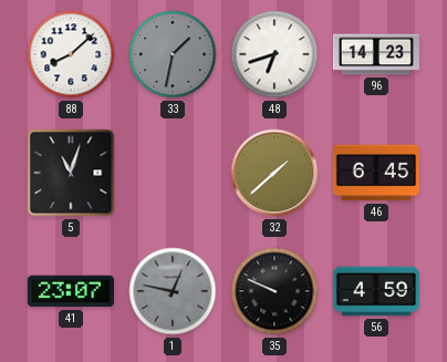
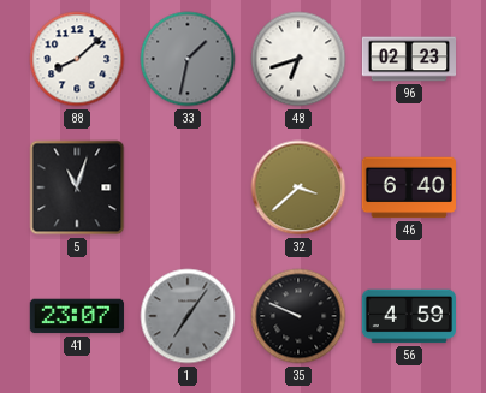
96: 14:23 -> 02:23 (408, 59)
32: 1:38 -> 3:38 (298, 187)
46: 6:45 -> 6:40 (409, 187)
1: 12:47 -> 7:06 (188, 316)
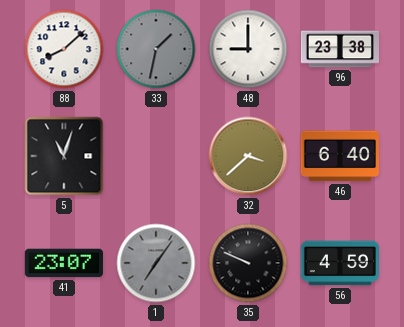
48: 6:42 -> 9:00 (248, 49)
96: 02:23 -> 23:38 (339, 49)
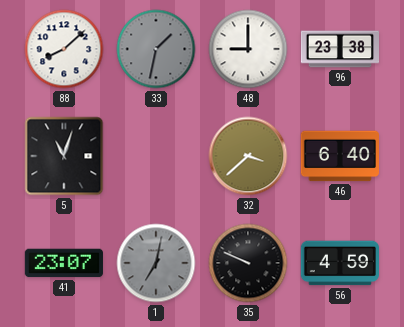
1: 7:06 -> 7:02 (156, 263)
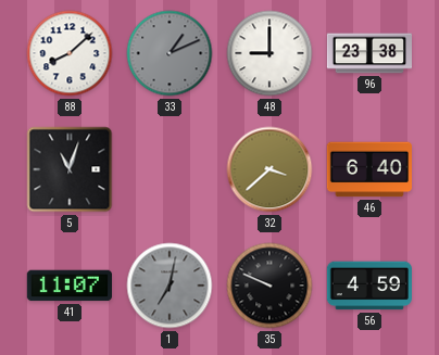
33: 1:32 -> 1:11 (170, 53)
41: 23:07 -> 11:07 (70, 286)
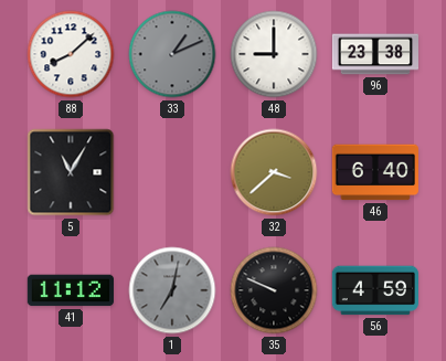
5: 11:03 -> 11:05 (71, 172)
41: 11:07 -> 11:12 (71, 290)
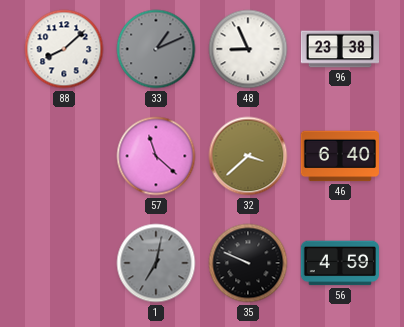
48: 9:00 -> 8:56 (248, 49)
5: 11:05 -> none (71, 172)
57: none -> 11:22 (156, 156)
41: 11:12 -> none (71, 290)
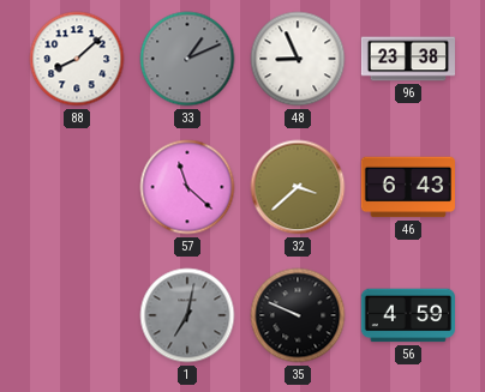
46: 6:40 -> 6:43 (408, 187)
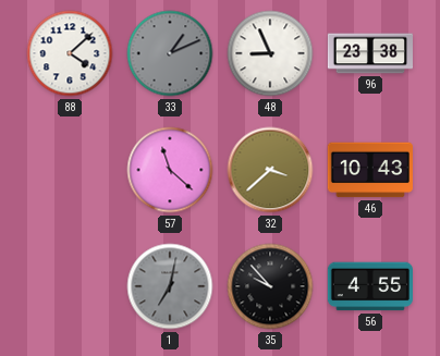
88: 8:08 -> 4:08 (70, 53)
46: 6:43 -> 10:43 (370, 170)
35: 9:49 -> 9:53 (270, 286)
56: 4:59 -> 4:55 (369, 286)
